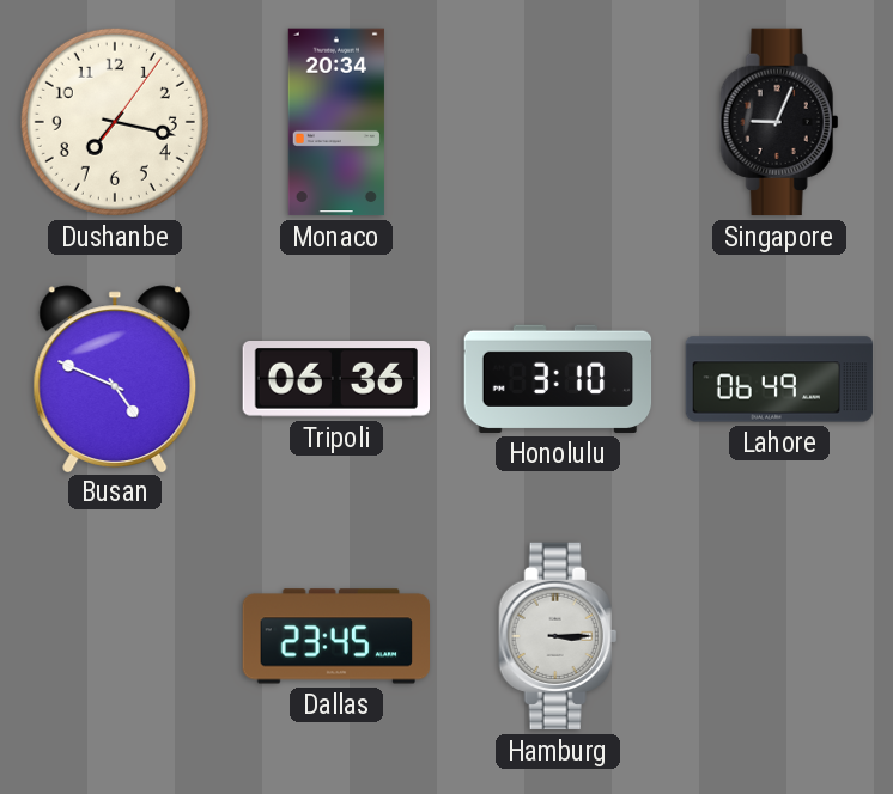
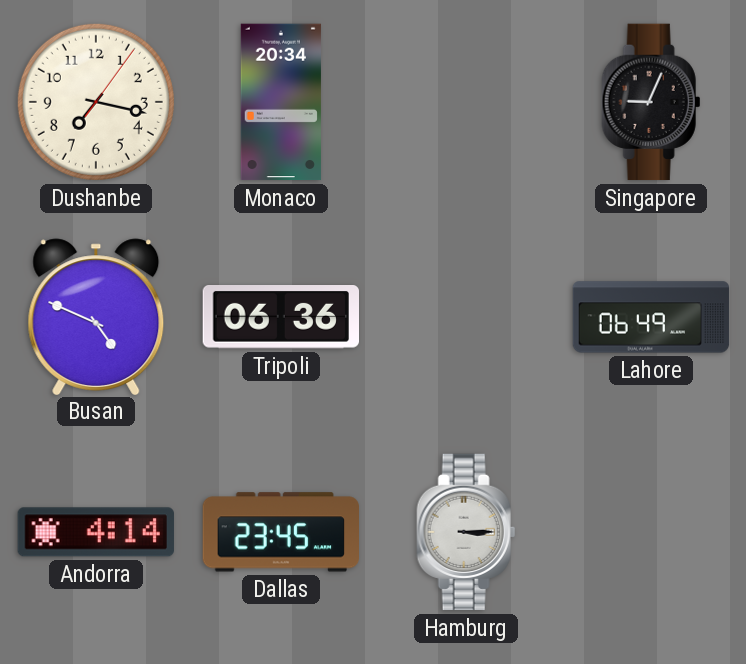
Honolulu: 3:10 -> none (558, 379)
Andorra: none -> 4:14 (96, 532)
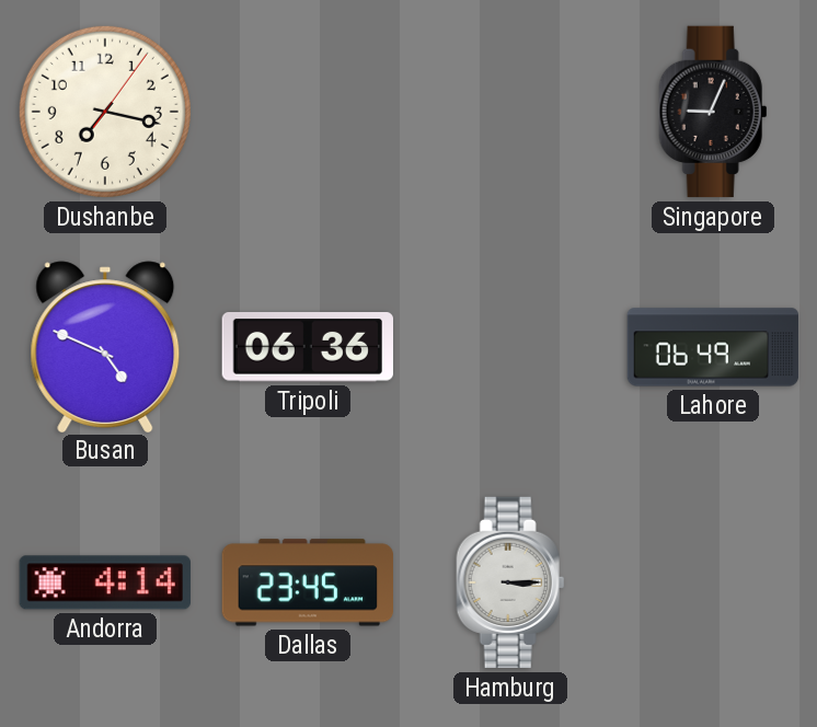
Monaco: 20:34 -> none (281, 102)
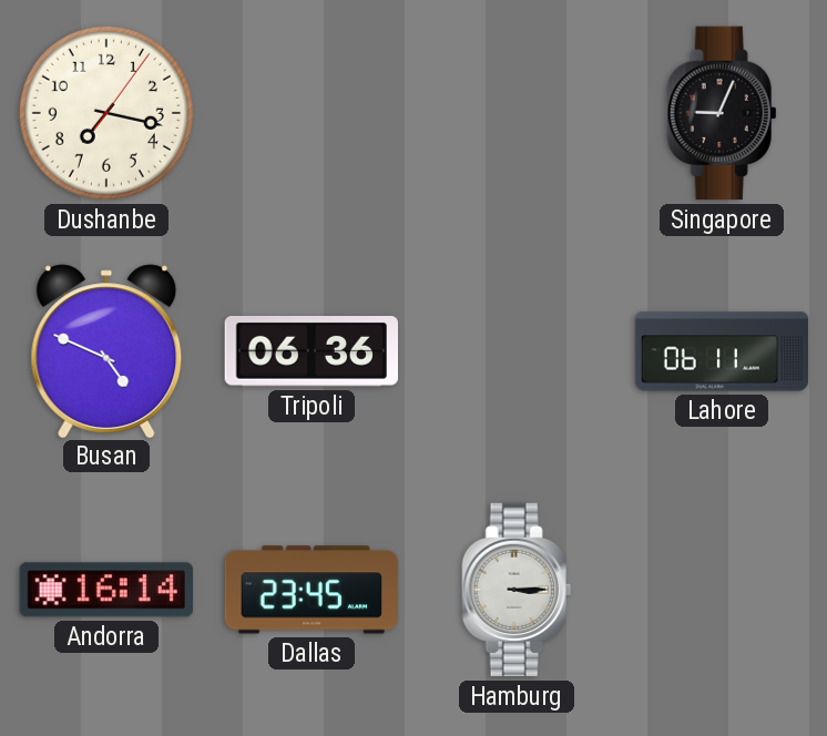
Lahore: 06:49 -> 06:11 (722, 351)
Andorra: 4:14 -> 16:14 (106, 590)
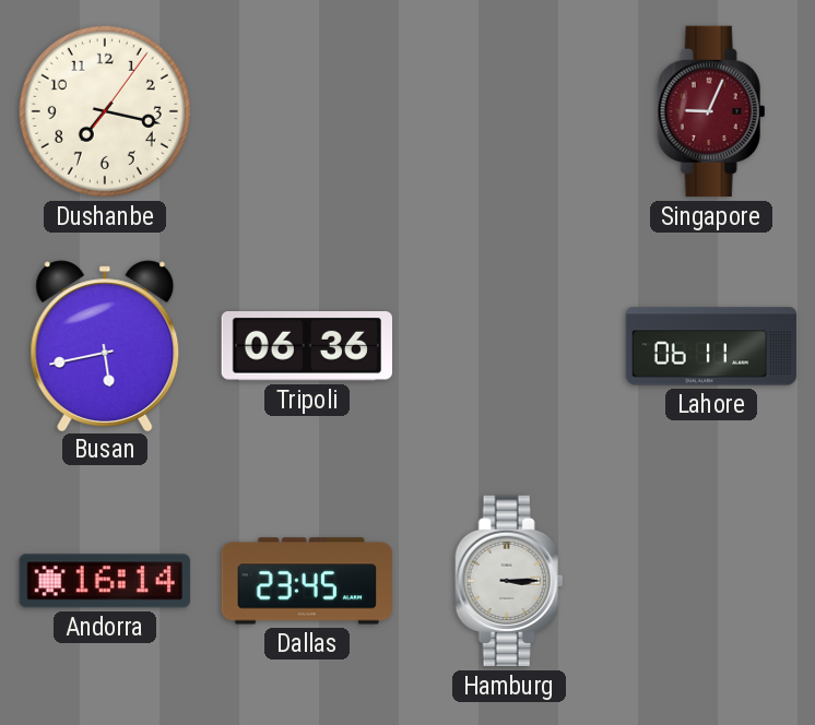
Singapore dial: black -> burgundy (711, 111)
Busan: 4:49 -> 5:43 (105, 345)
